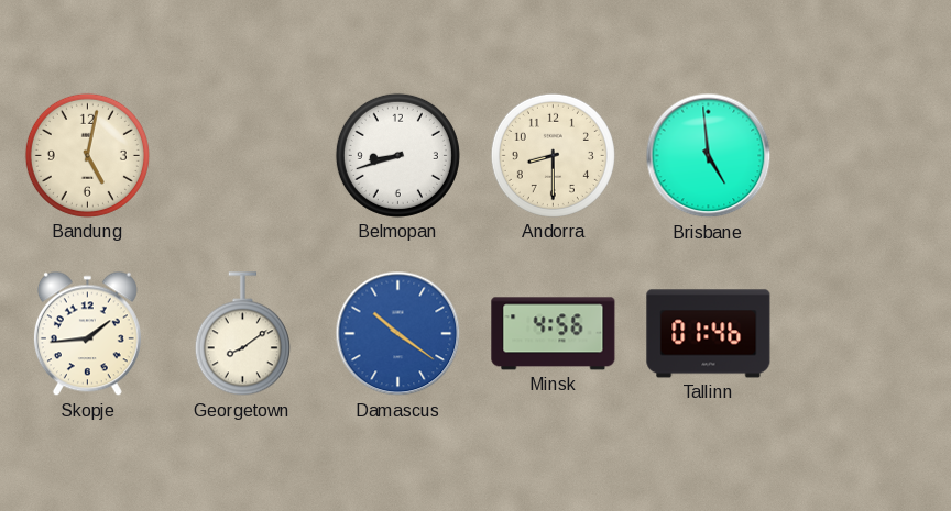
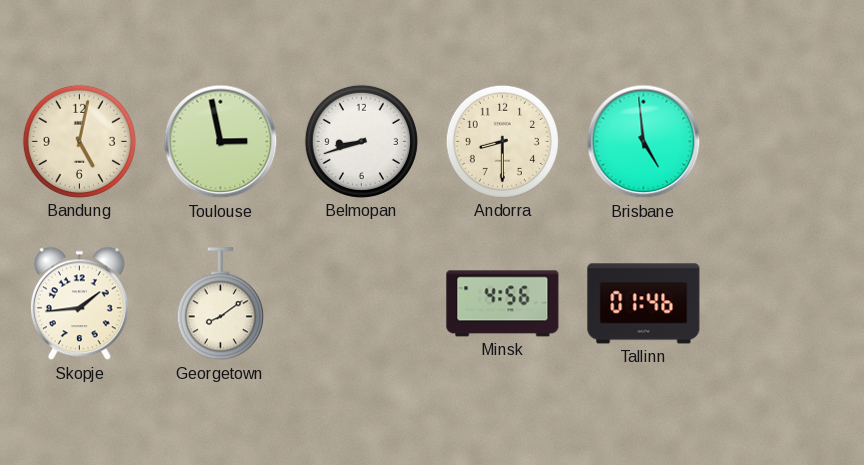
Toulouse: none -> 2:58 (221, 142)
Damascus: 10:21 -> none (398, 334)
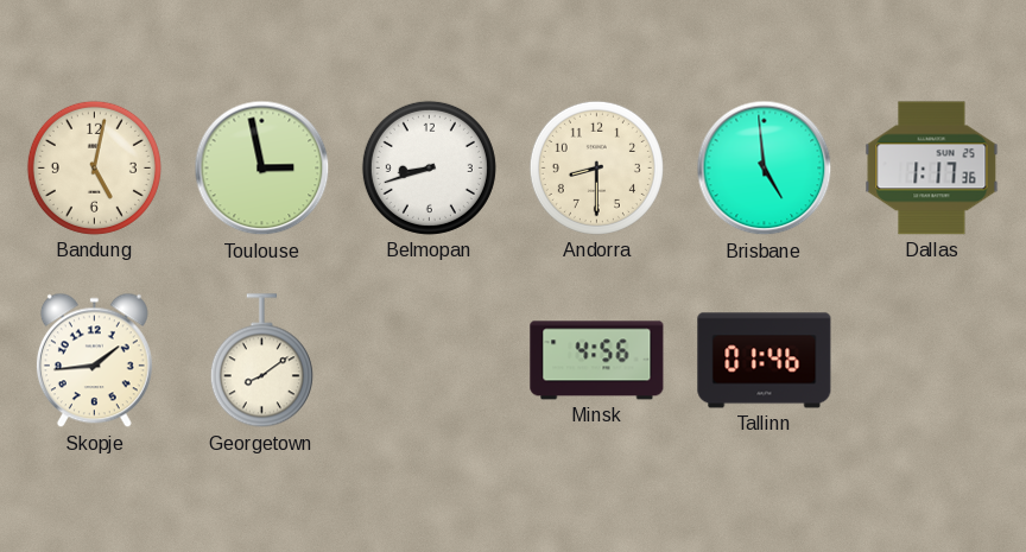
Dallas: none -> 1:17 (932, 169)
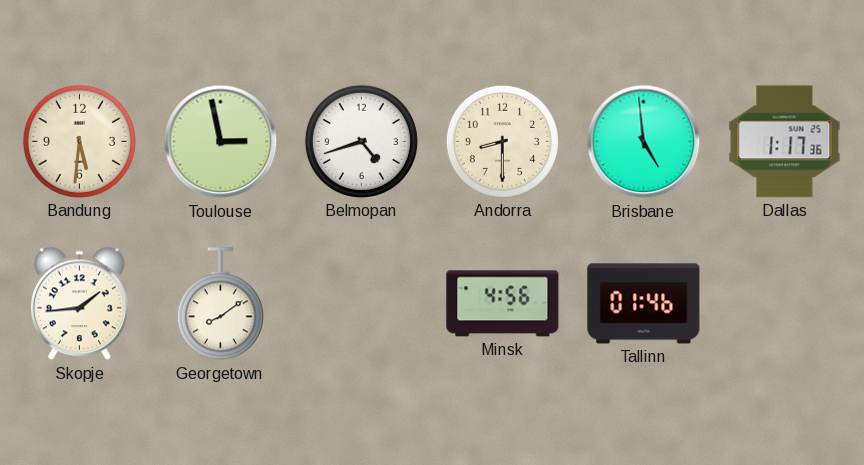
Bandung: 5:02 -> 5:31 (79, 141)
Belmopan: 8:42 -> 4:42 (361, 141)
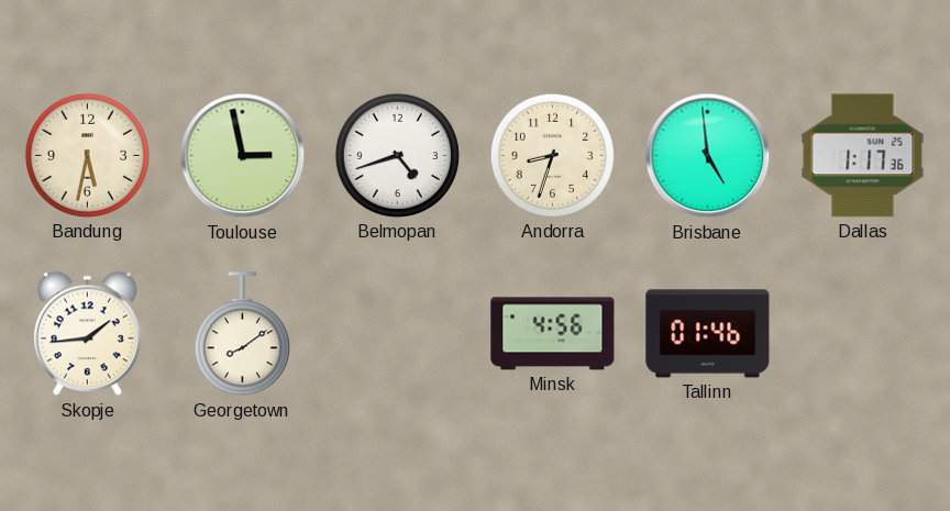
Bandung: 5:31 -> 5:32 (87, 155)
Andorra: 8:30 -> 8:33 (552, 155)
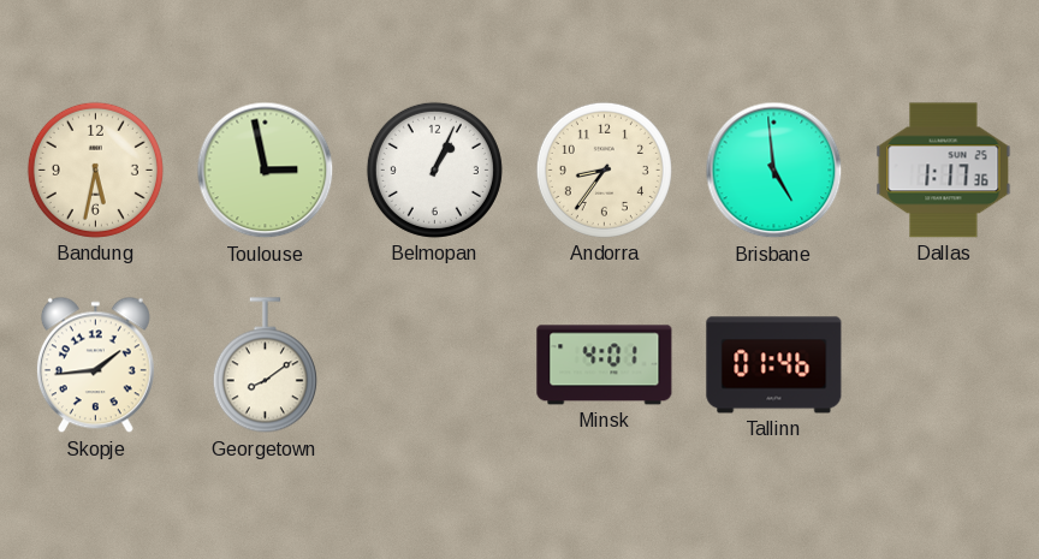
Belmopan: 4:42 -> 1:04 (434, 170)
Andorra: 8:33 -> 8:36 (604, 170)
Minsk: 4:56 -> 4:01 (605, 365)
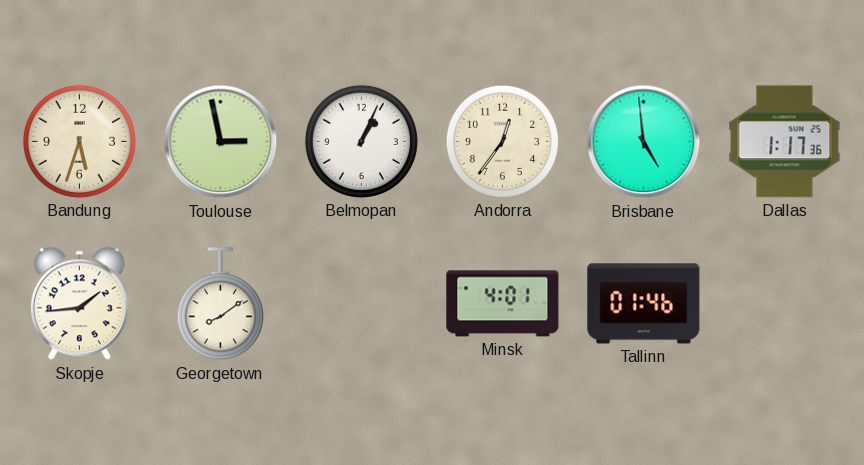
Bandung: 5:32 -> 5:33 (79, 141)
Andorra: 8:36 -> 12:36 (502, 141)
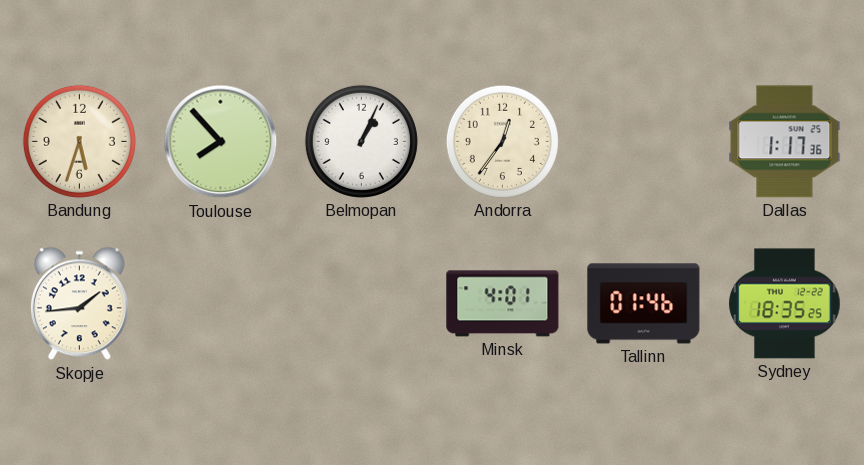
Toulouse: 2:58 -> 7:53 (221, 142)
Brisbane: 4:59 -> none (644, 142)
Georgetown: 8:09 -> none (220, 304)
Sydney: none -> 18:35 (785, 304)
